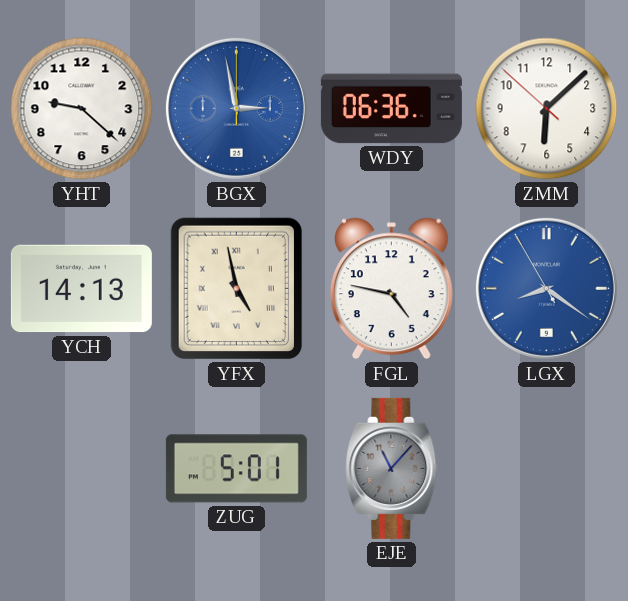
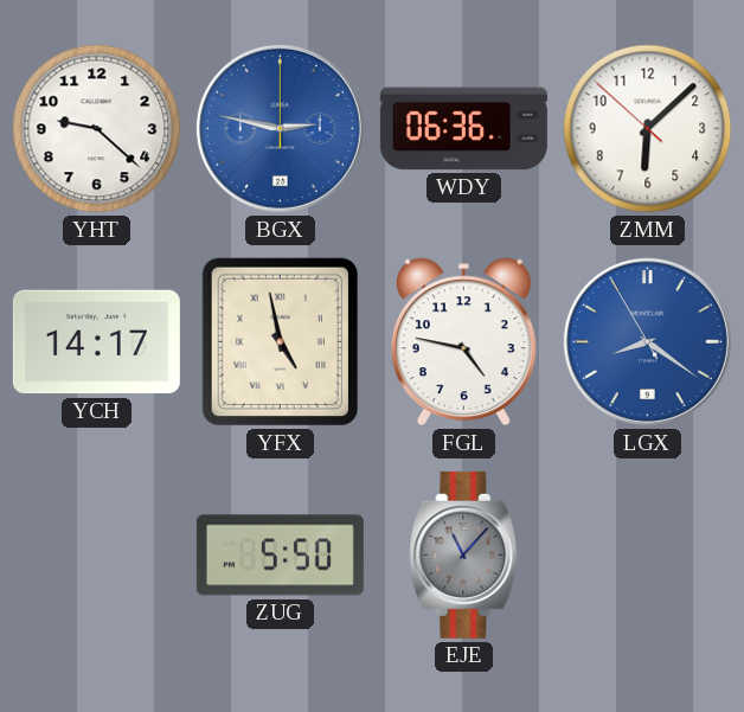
BGX: 2:58 -> 2:47 (280, 128)
YCH: 14:13 -> 14:17 (96, 342)
ZUG: 5:01 -> 5:50 (280, 556)
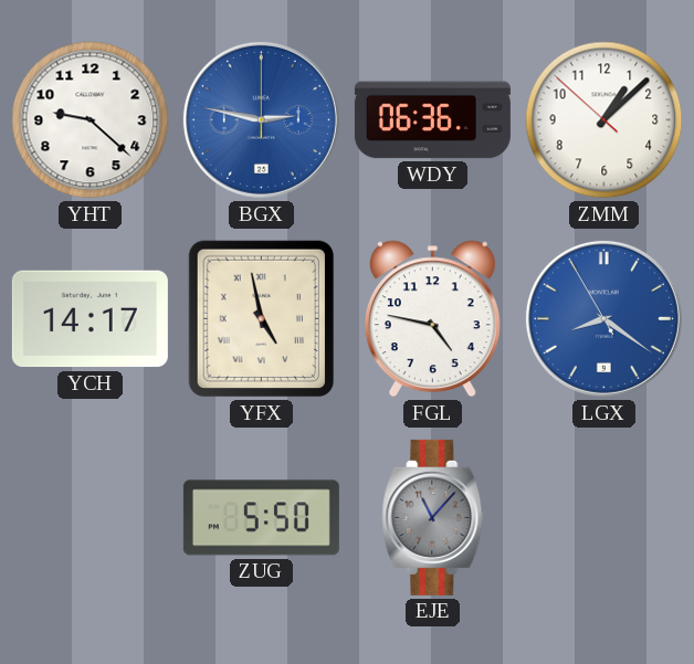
ZMM: 6:07 -> 1:07 (604, 120)
